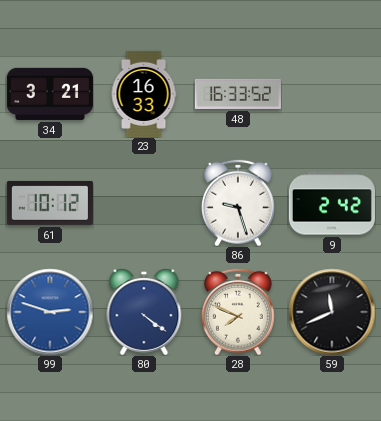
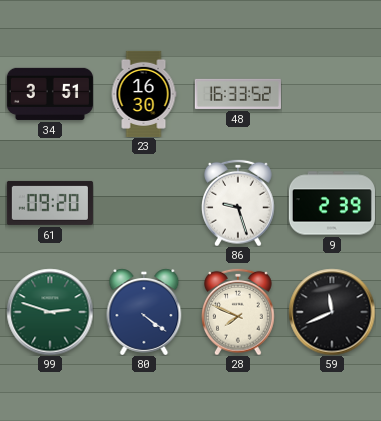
34: 3:21 -> 3:51 (50, 94)
23: 16:33 -> 16:30 (144, 94)
61: 10:12 -> 09:20 (50, 203)
9: 2:42 -> 2:39 (332, 203)
99 dial: blue -> green (50, 312)
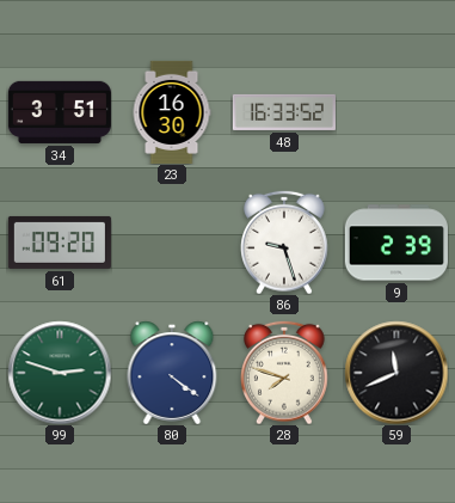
28: 7:49 -> 7:48 (285, 373)
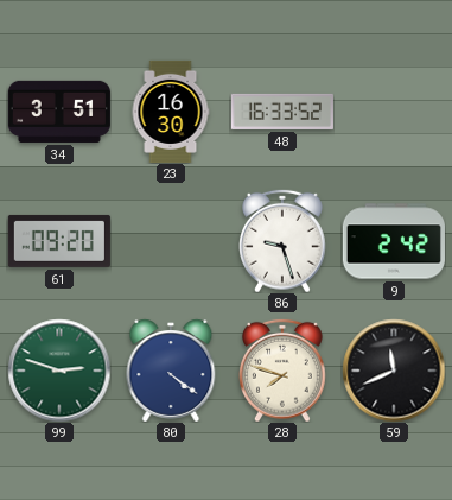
9: 2:39 -> 2:42 (394, 241)
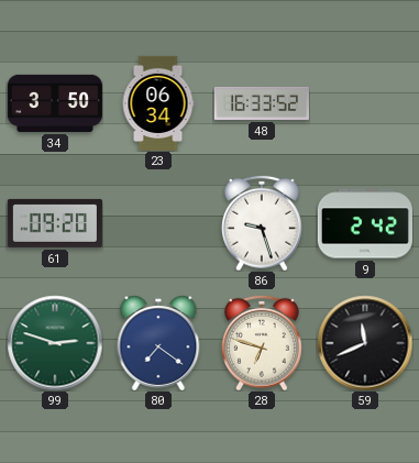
34: 3:51 -> 3:50 (55, 103)
23: 16:30 -> 06:34 (158, 103)
80: 4:21 -> 7:21 (158, 343)
28: 7:48 -> 6:48 (263, 343)
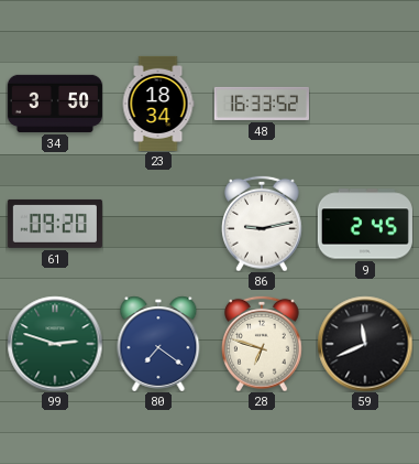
23: 06:34 -> 18:34 (158, 104)
86: 9:27 -> 9:13 (263, 224)
9: 2:42 -> 2:45 (365, 224)
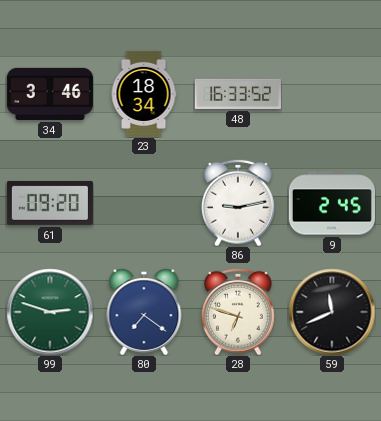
34: 3:50 -> 3:46 (50, 94)
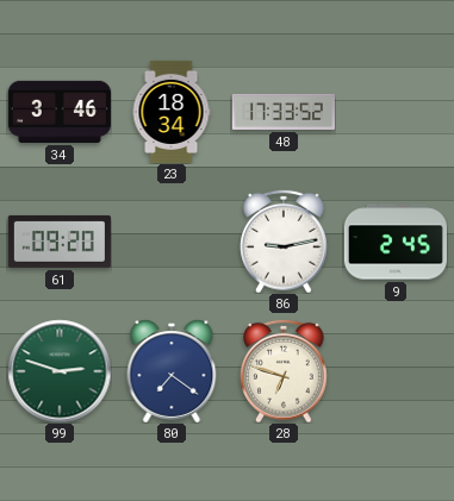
48: 16:33 -> 17:33 (284, 112)
59: 11:41 -> none (332, 312)
